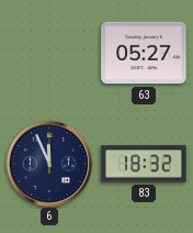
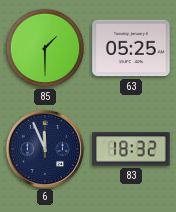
85: none -> 1:30 (45, 48)
63: 05:27 -> 05:25 (131, 48)
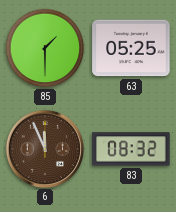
6 dial: navy -> brown (44, 148)
83: 18:32 -> 08:32 (131, 149)
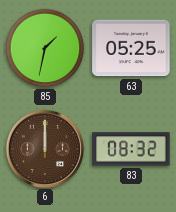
85: 1:30 -> 1:32 (45, 48)
6: 11:56 -> 12:00 (44, 148)
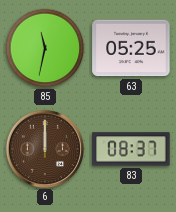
85: 1:32 -> 11:32 (45, 48)
83: 08:32 -> 08:37 (131, 149)
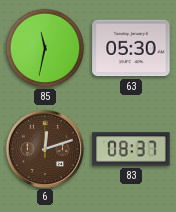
63: 05:25 -> 05:30 (131, 48)
6: 12:00 -> 12:12 (44, 148)
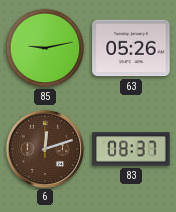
85: 11:32 -> 9:13 (45, 48)
63: 05:30 -> 05:26 (131, 48)
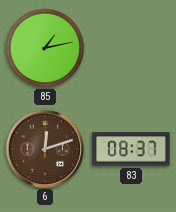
85: 9:13 -> 1:13 (45, 48)
63: 05:26 -> none (131, 48)
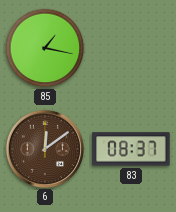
85: 1:13 -> 1:17 (45, 48)
6: 12:12 -> 12:09 (44, 148)
